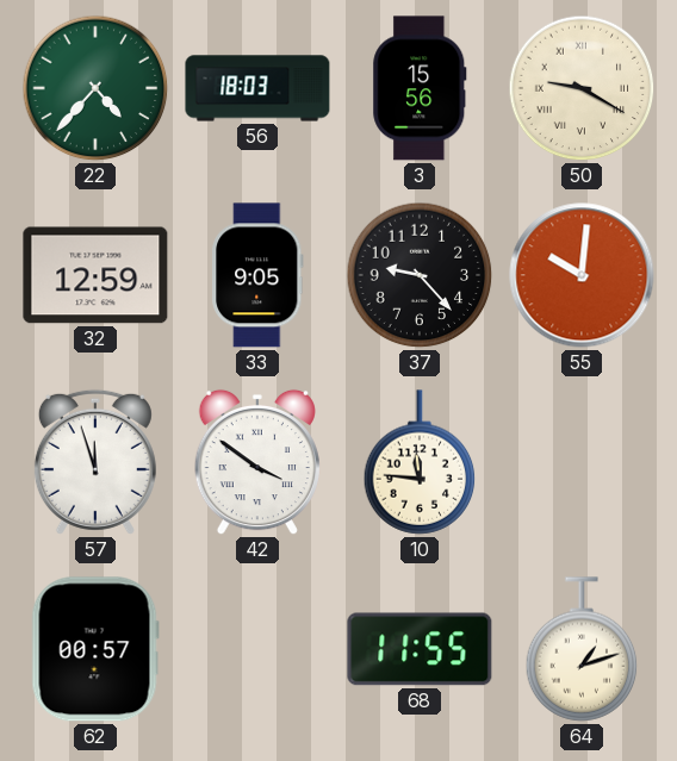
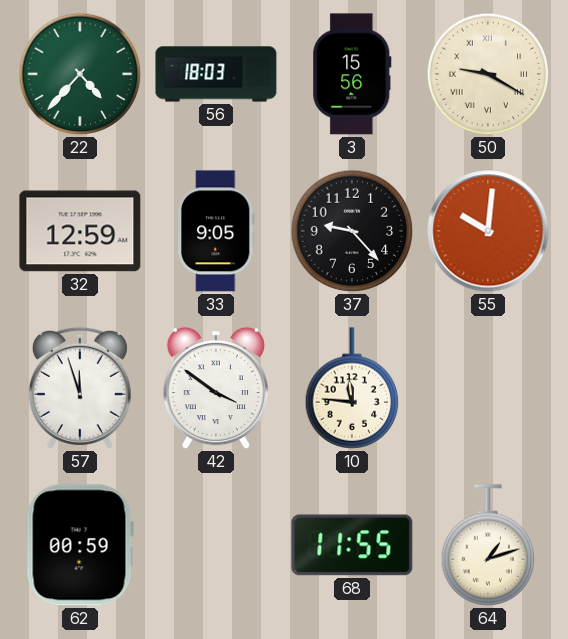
62: 00:57 -> 00:59 (80, 545)
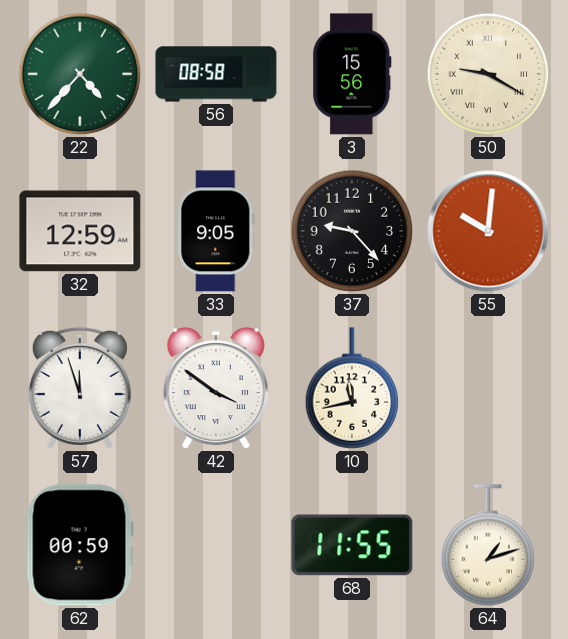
56: 18:03 -> 08:58 (216, 74)
10: 11:46 -> 11:43 (352, 388)
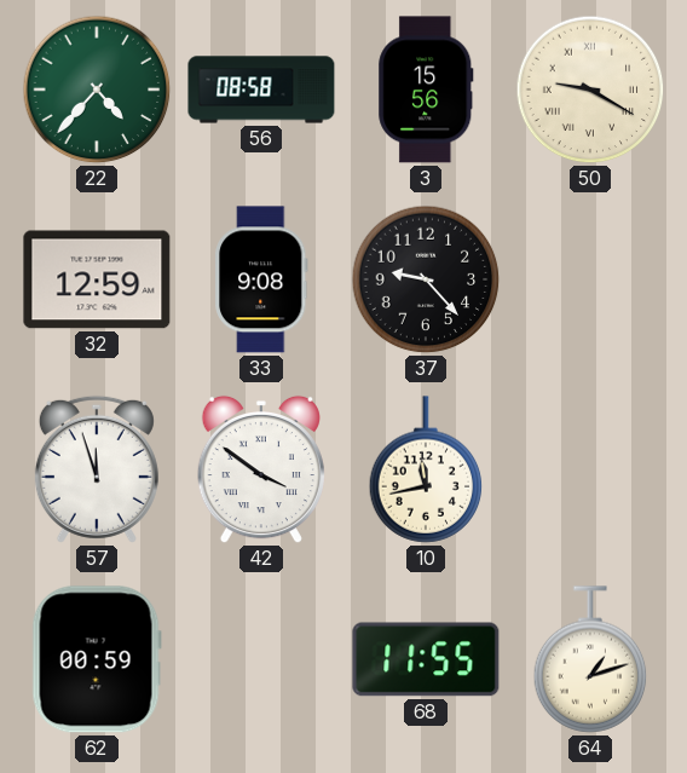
33: 9:05 -> 9:08 (262, 279)
55: 10:01 -> none (488, 231)
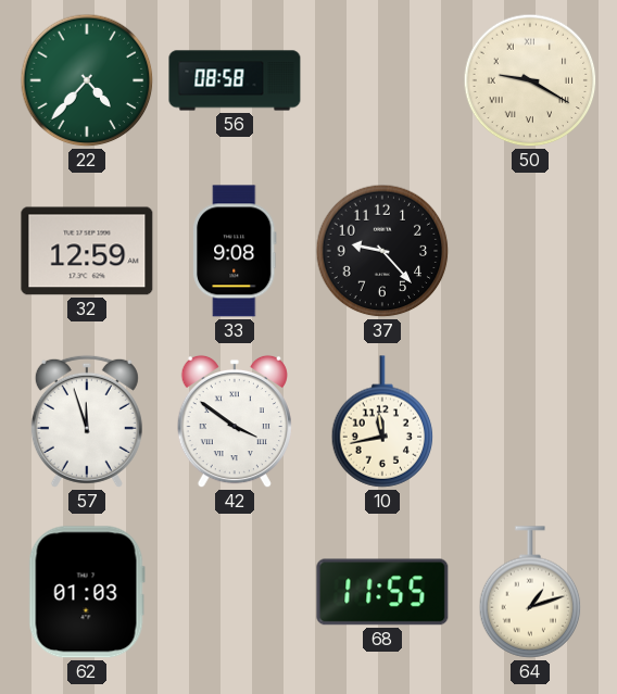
3: 15:56 -> none (426, 90)
62: 00:59 -> 01:03 (87, 592)
